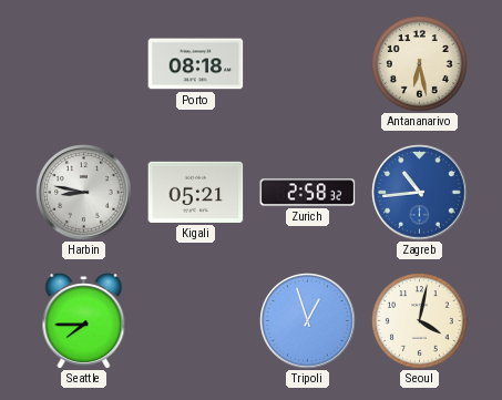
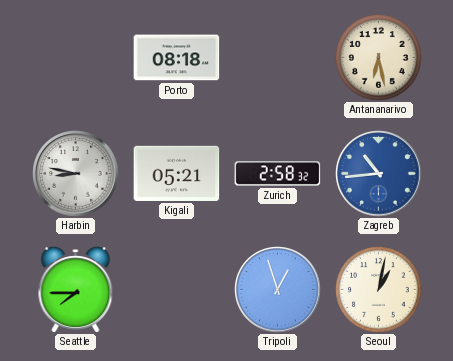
Seoul: 4:02 -> 1:02 (379, 290)
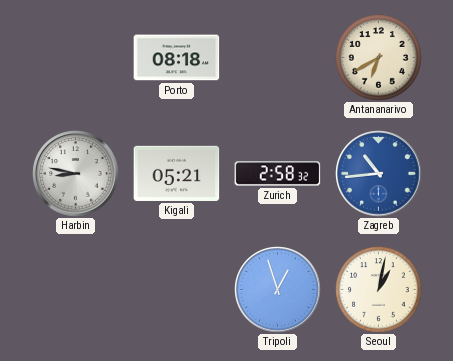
Antananarivo: 6:28 -> 6:40 (379, 58)
Seattle: 7:45 -> none (76, 290)
